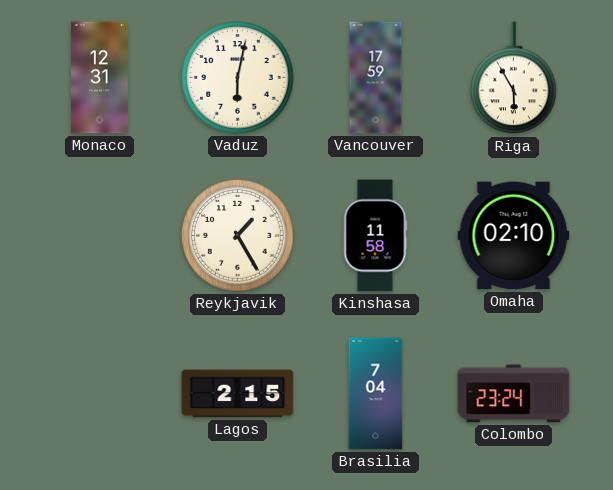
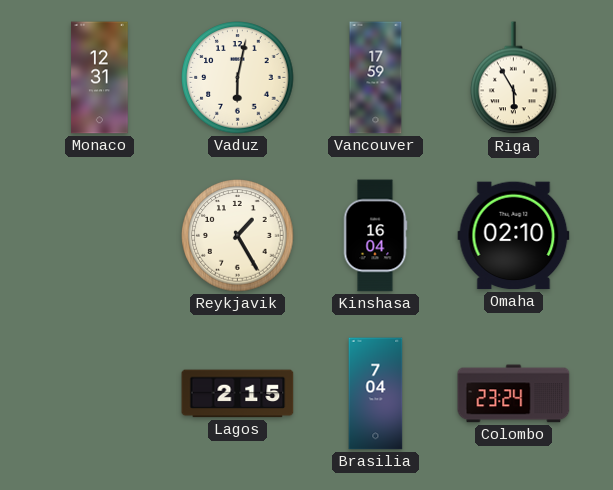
Kinshasa: 11:58 -> 16:04 (375, 236)
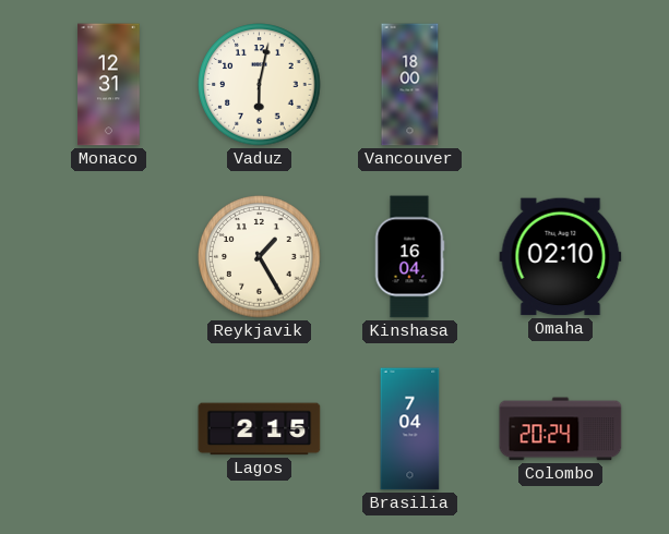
Vancouver: 17:59 -> 18:00 (410, 85)
Riga: 5:55 -> none (514, 78)
Colombo: 23:24 -> 20:24 (561, 429)
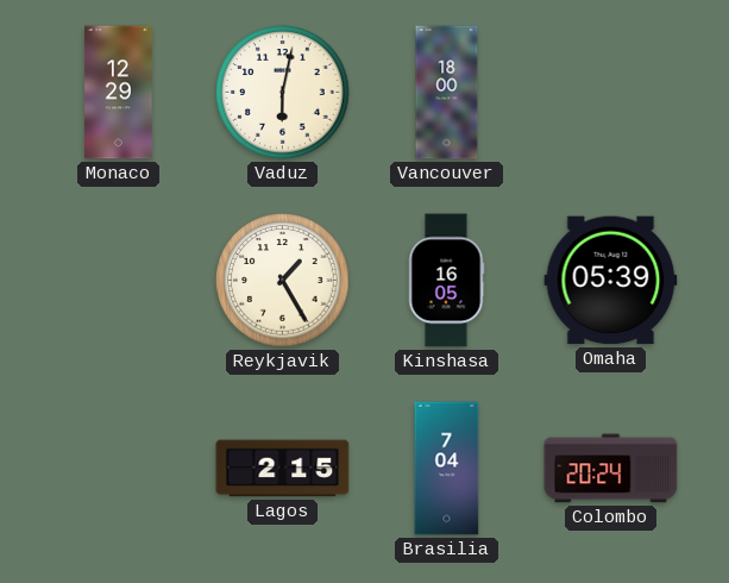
Monaco: 12:31 -> 12:29 (119, 93)
Kinshasa: 16:04 -> 16:05 (446, 281)
Omaha: 02:10 -> 05:39 (611, 281)
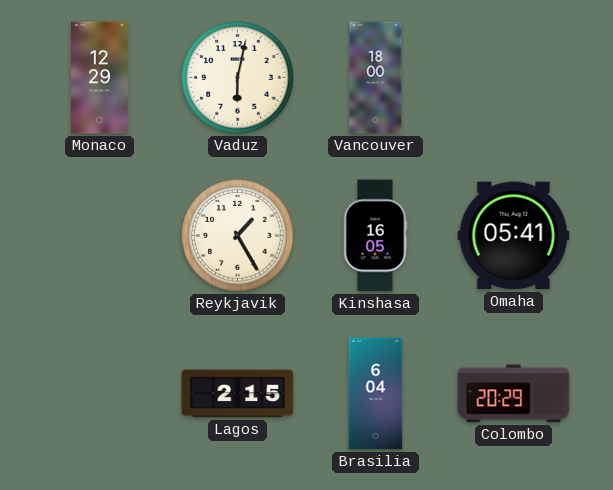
Omaha: 05:39 -> 05:41 (514, 236)
Brasilia: 7:04 -> 6:04 (376, 394)
Colombo: 20:24 -> 20:29 (514, 394)
